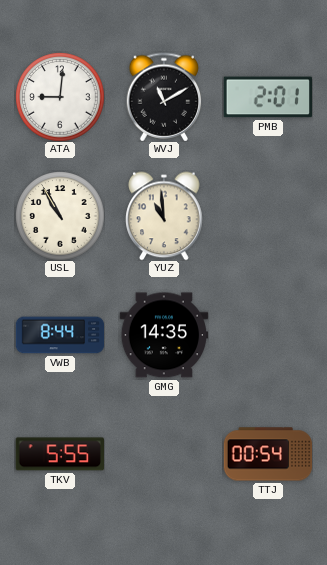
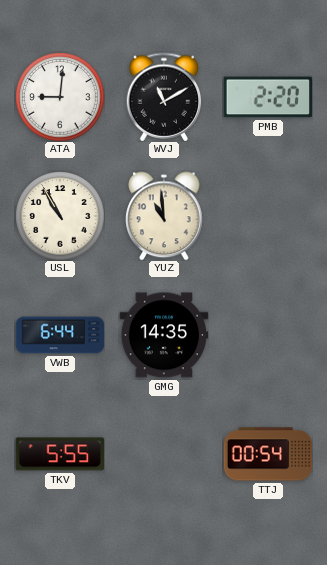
PMB: 2:01 -> 2:20 (267, 97)
VWB: 8:44 -> 6:44 (60, 335)
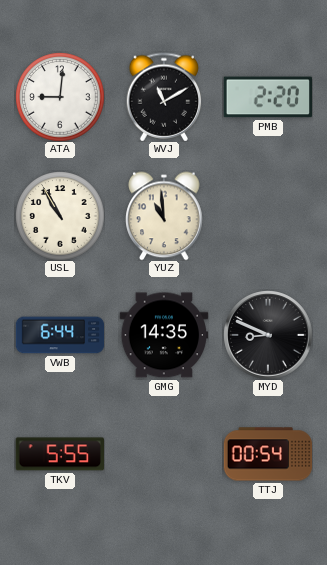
MYD: none -> 8:49 (268, 335)
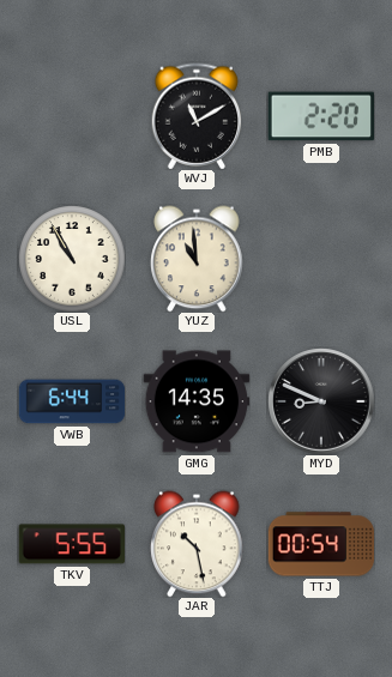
ATA: 9:01 -> none (60, 97)
JAR: none -> 10:28 (197, 544)
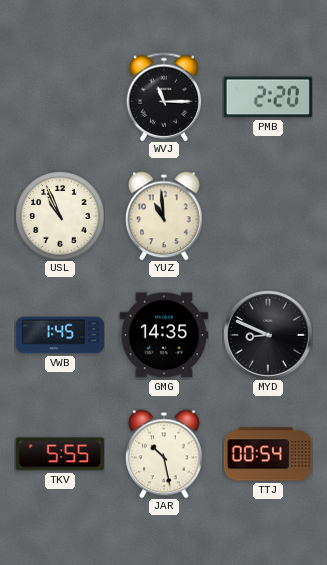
WVJ: 11:10 -> 11:15 (164, 97)
USL: 10:55 -> 10:56 (60, 216)
VWB: 6:44 -> 1:45 (60, 335)
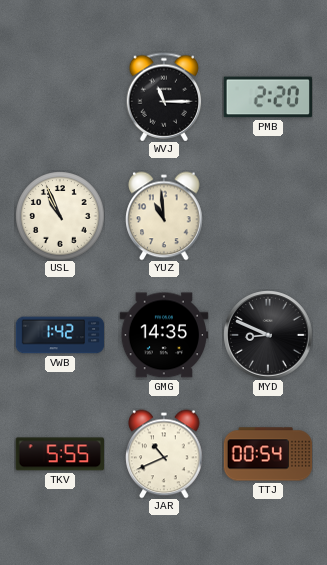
VWB: 1:45 -> 1:42 (60, 335)
JAR: 10:28 -> 10:41 (164, 454)
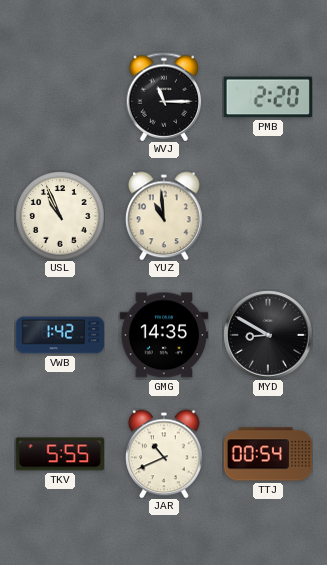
MYD: 8:49 -> 8:50 (268, 335)
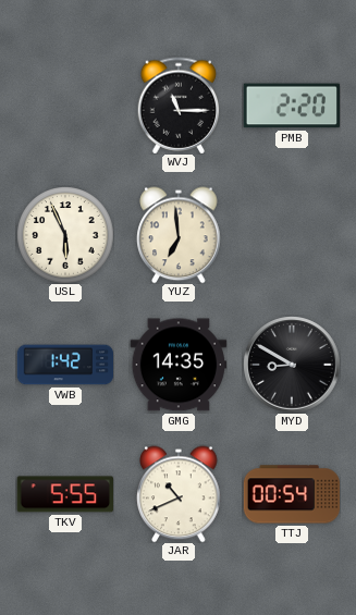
USL: 10:56 -> 5:56 (65, 235)
YUZ: 10:59 -> 6:59 (179, 235)
